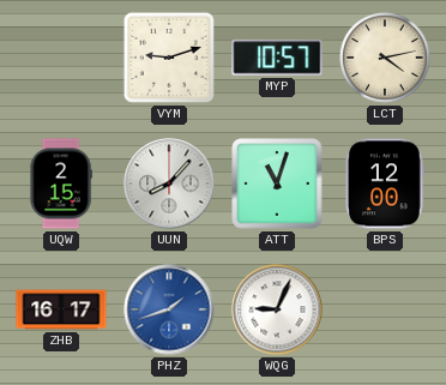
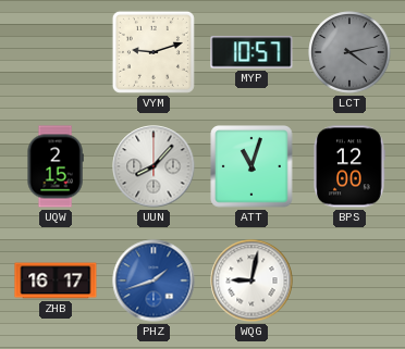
LCT dial: cream -> grey (349, 52)
WQG: 9:04 -> 9:02 (251, 281)
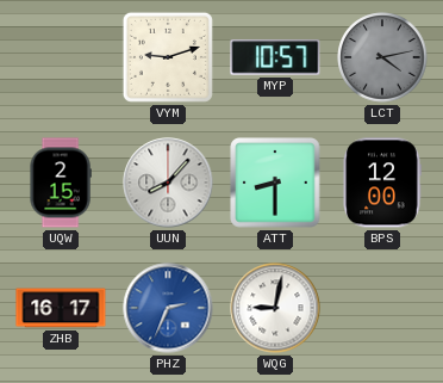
ATT: 11:03 -> 8:30 (275, 183)
PHZ: 1:42 -> 2:34 (168, 308)
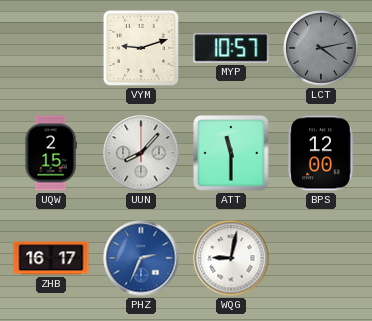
ATT: 8:30 -> 11:30 (231, 153)
